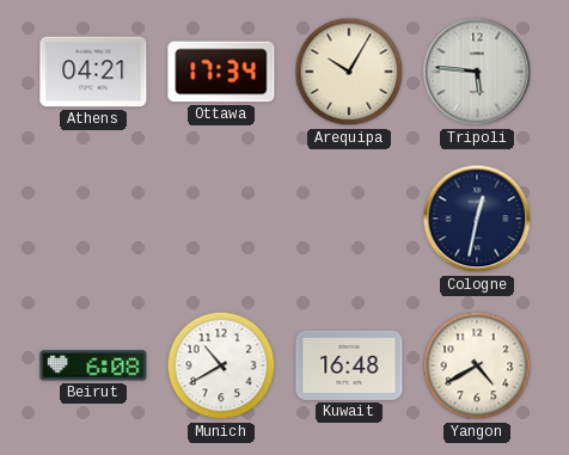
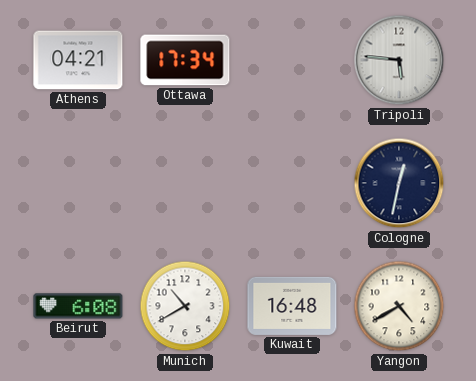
Arequipa: 10:05 -> none (349, 72)
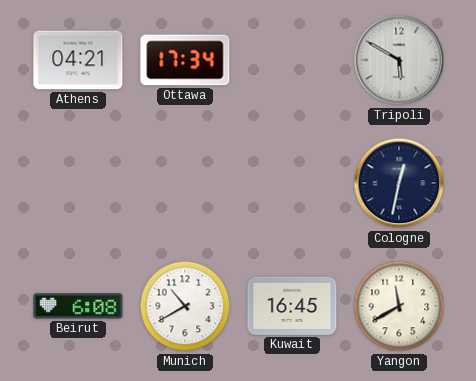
Tripoli: 5:46 -> 5:50 (399, 60)
Kuwait: 16:48 -> 16:45 (292, 306)
Yangon: 4:40 -> 11:40 (399, 306)
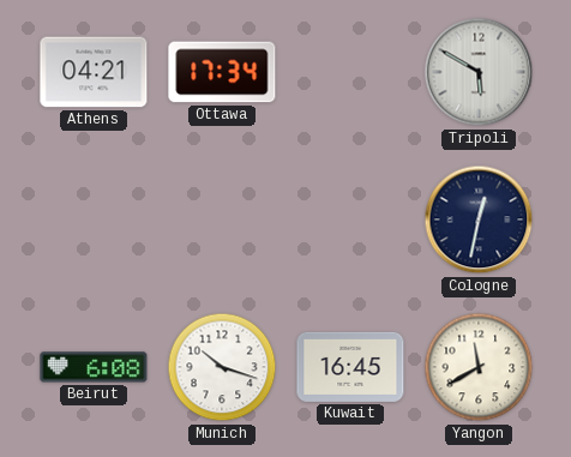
Munich: 10:40 -> 10:18 (222, 367)
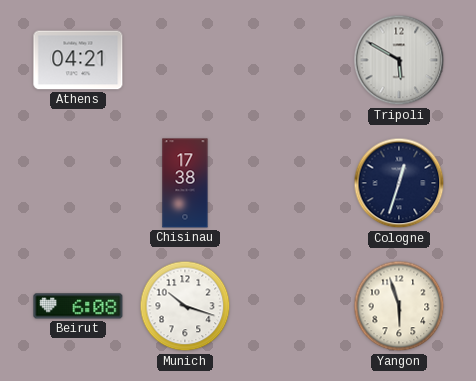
Ottawa: 17:34 -> none (222, 72)
Chisinau: none -> 17:38 (185, 183)
Cologne: 12:32 -> 12:33 (399, 183)
Kuwait: 16:45 -> none (350, 367)
Yangon: 11:40 -> 5:57 (399, 306)
